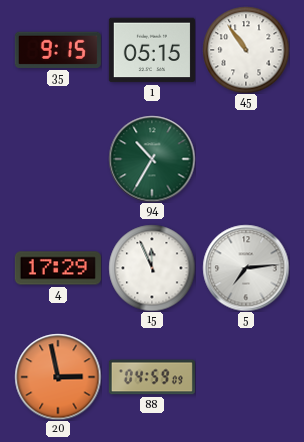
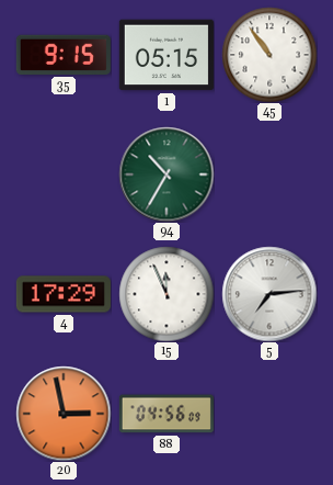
88: 04:59 -> 04:56 (166, 414)
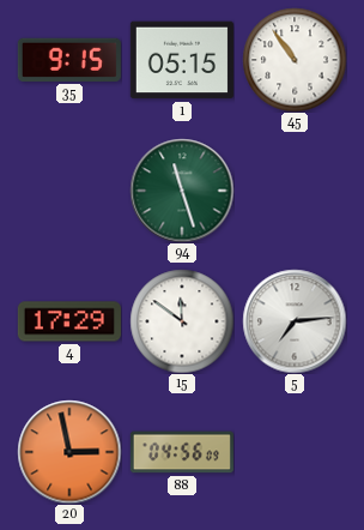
94: 10:35 -> 11:27 (182, 191)
15: 11:56 -> 11:51 (182, 321)
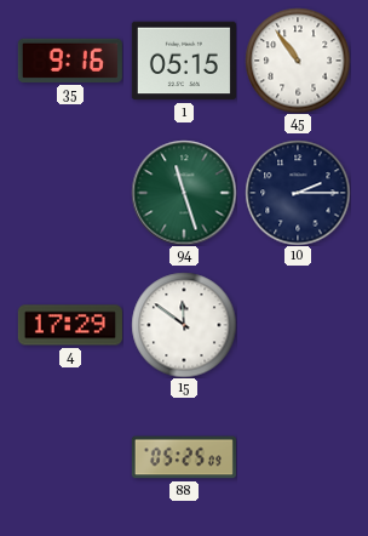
35: 9:15 -> 9:16 (70, 61)
10: none -> 2:15 (298, 193)
5: 7:14 -> none (295, 321)
20: 2:58 -> none (69, 452)
88: 04:56 -> 05:25 (184, 457)
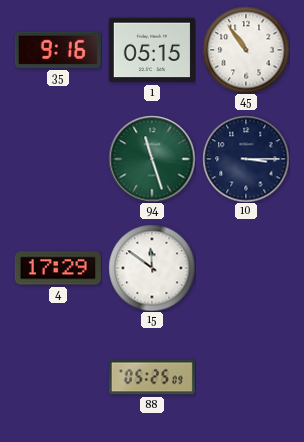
10: 2:15 -> 3:15 (246, 159)
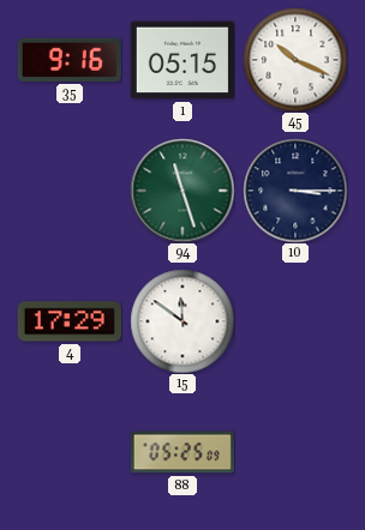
45: 10:54 -> 10:19 (295, 60)
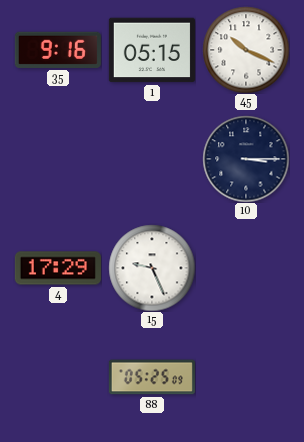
94: 11:27 -> none (182, 191)
15: 11:51 -> 9:26 (152, 268)
